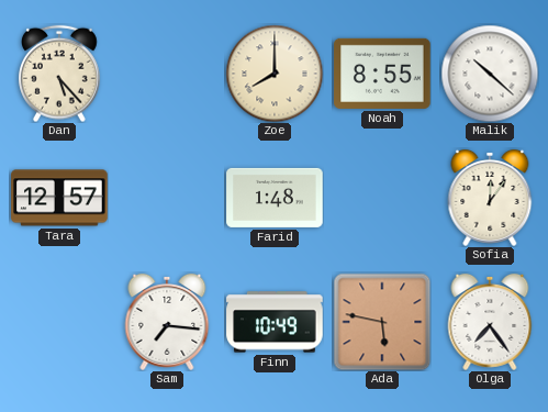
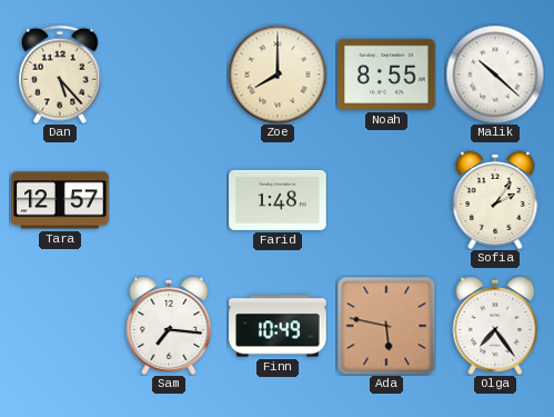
Sofia: 12:06 -> 2:06 (495, 200)
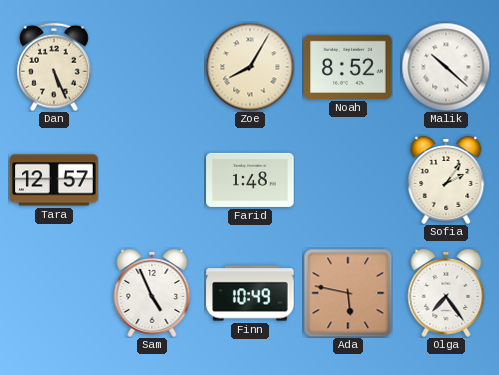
Dan: 5:23 -> 5:26 (55, 67)
Zoe: 8:00 -> 8:05 (250, 67)
Noah: 8:55 -> 8:52 (348, 67)
Sam: 7:16 -> 4:56 (152, 293)
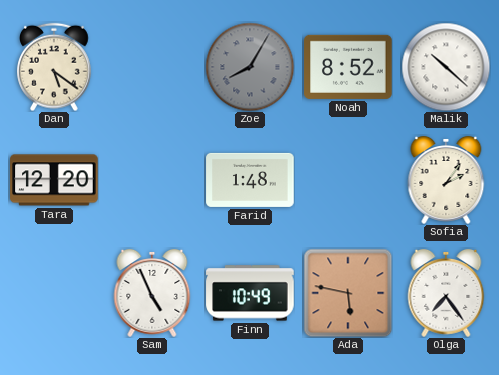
Dan: 5:26 -> 5:21 (55, 67)
Zoe dial: cream -> grey (250, 67)
Tara: 12:57 -> 12:20 (54, 180)
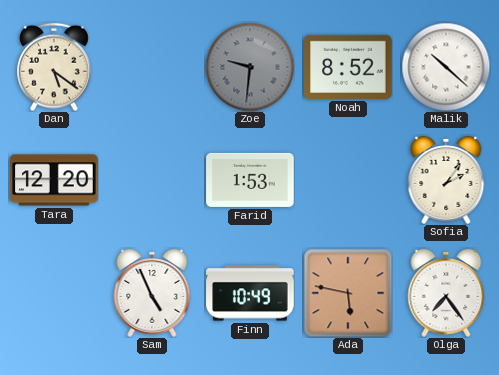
Zoe: 8:05 -> 9:31 (250, 67)
Farid: 1:48 -> 1:53 (250, 180)
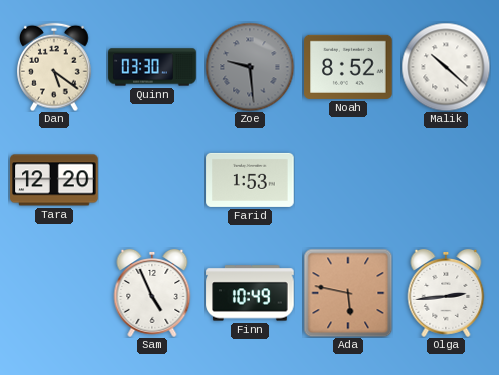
Quinn: none -> 03:30 (152, 67)
Zoe: 9:31 -> 9:29 (250, 67)
Sofia: 2:06 -> none (446, 180)
Olga: 7:24 -> 2:44 (446, 293)
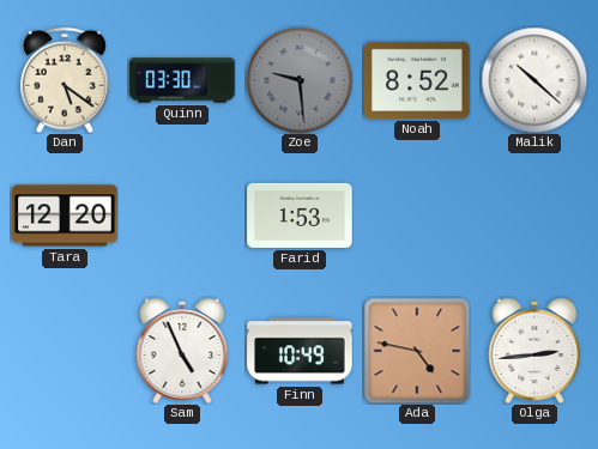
Ada: 5:47 -> 4:47 (417, 351)
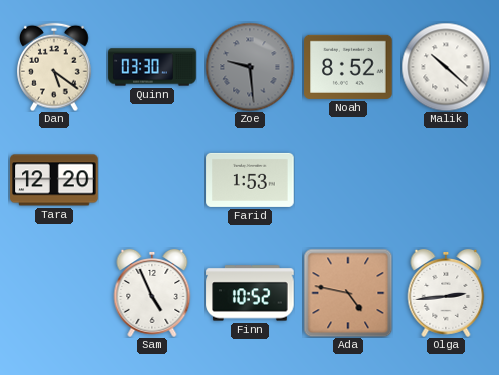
Finn: 10:49 -> 10:52 (250, 293)
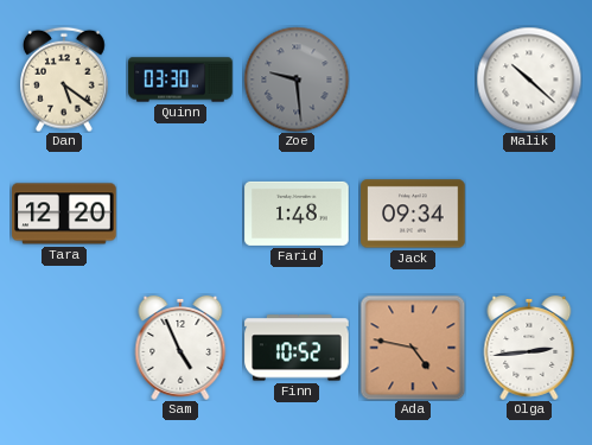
Noah: 8:52 -> none (348, 67)
Farid: 1:53 -> 1:48 (297, 214)
Jack: none -> 09:34 (413, 214)
